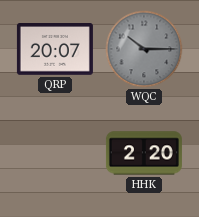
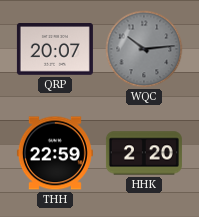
WQC: 10:15 -> 10:14 (144, 49)
THH: none -> 22:59 (55, 153)
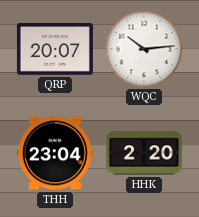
WQC dial: grey -> white (144, 49)
THH: 22:59 -> 23:04 (55, 153)
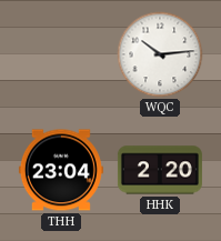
QRP: 20:07 -> none (55, 50)
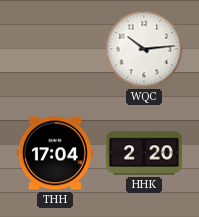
THH: 23:04 -> 17:04 (55, 153)
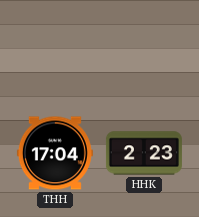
WQC: 10:14 -> none (144, 49)
HHK: 2:20 -> 2:23 (144, 153)
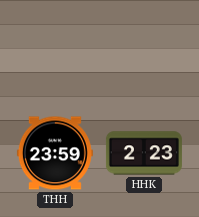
THH: 17:04 -> 23:59 (55, 153)
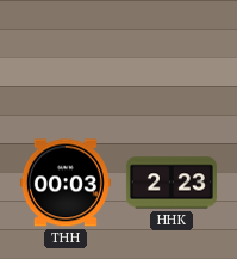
THH: 23:59 -> 00:03 (66, 183)
